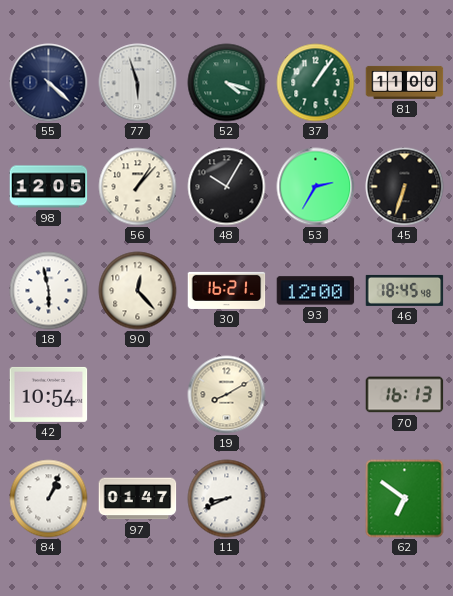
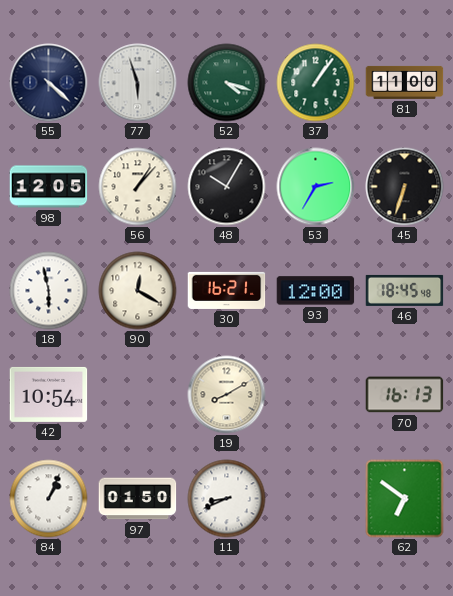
90: 12:23 -> 12:20 (138, 291)
97: 01:47 -> 01:50 (138, 499)
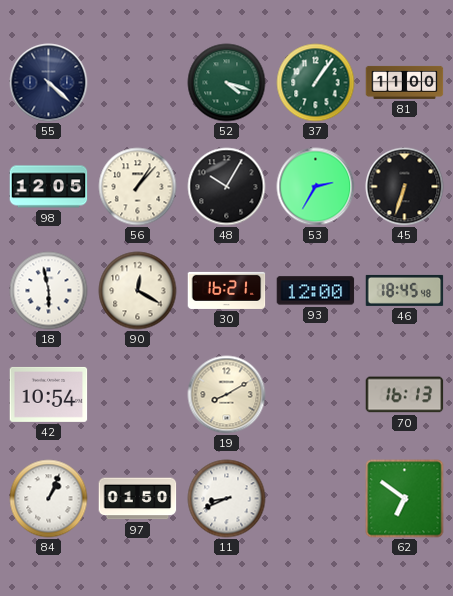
77: 5:57 -> none (138, 83)
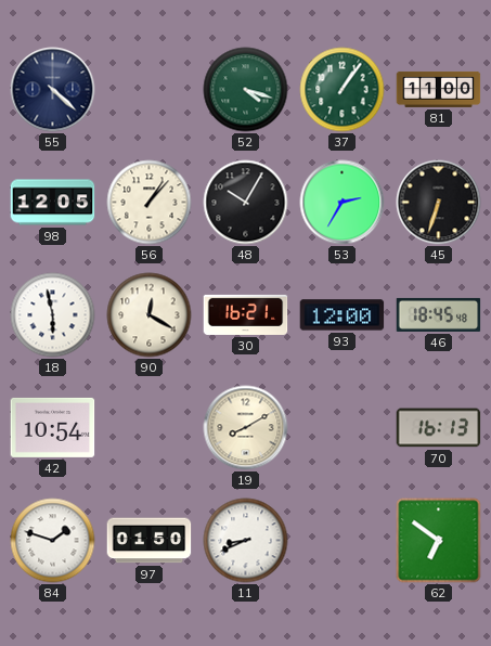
84: 1:04 -> 1:48 (53, 541)
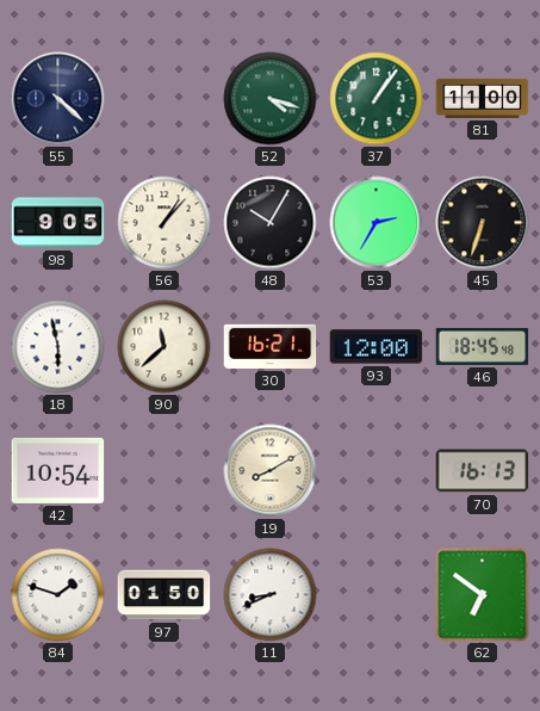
98: 12:05 -> 9:05 (58, 223)
90: 12:20 -> 11:38 (165, 347)
